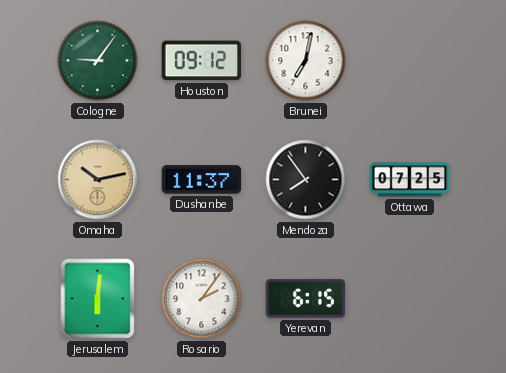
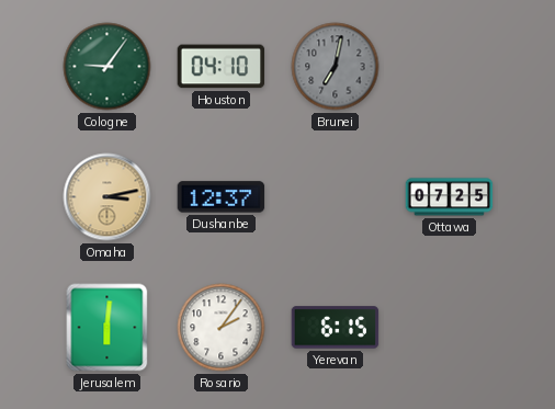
Houston: 09:12 -> 04:10 (222, 67)
Brunei dial: white -> grey (336, 67)
Omaha: 10:13 -> 3:13 (107, 197)
Dushanbe: 11:37 -> 12:37 (222, 197)
Mendoza: 7:54 -> none (306, 180)
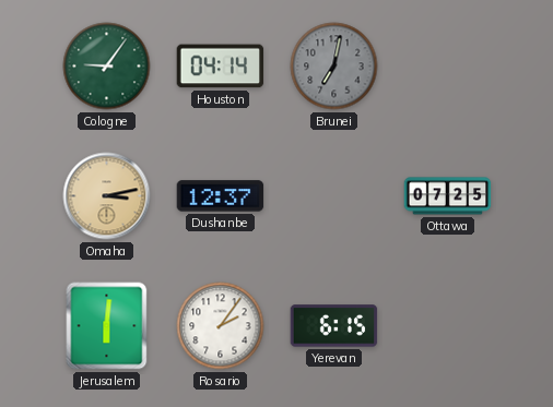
Houston: 04:10 -> 04:14 (221, 67)
